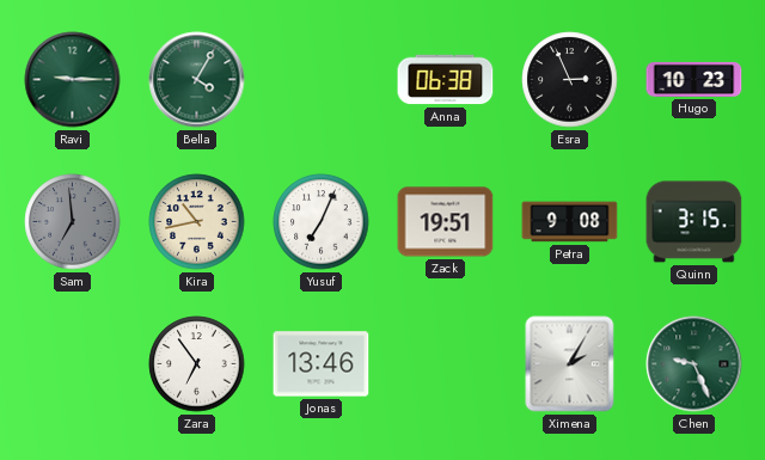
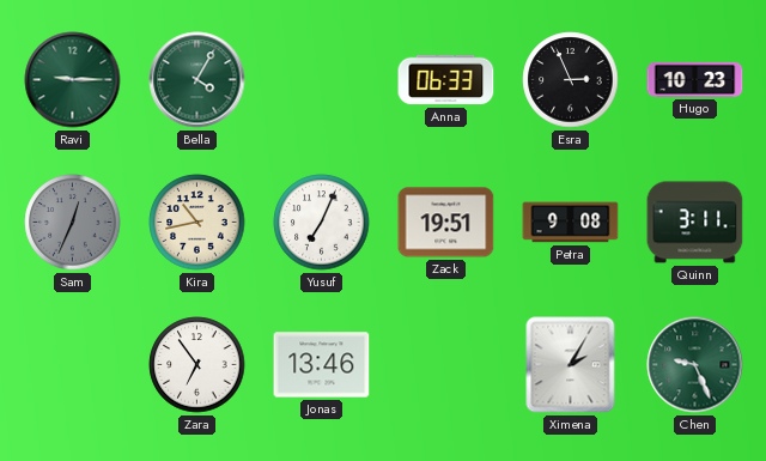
Anna: 06:38 -> 06:33 (446, 80)
Sam: 6:59 -> 12:34 (73, 223)
Quinn: 3:15 -> 3:11 (695, 223)
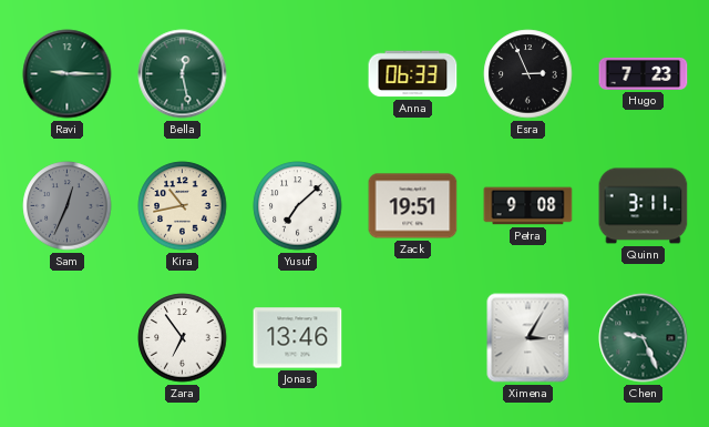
Bella: 4:05 -> 12:28 (183, 74)
Hugo: 10:23 -> 7:23 (644, 73)
Yusuf: 7:04 -> 7:08 (298, 206)
Ximena: 2:05 -> 3:05 (528, 338)
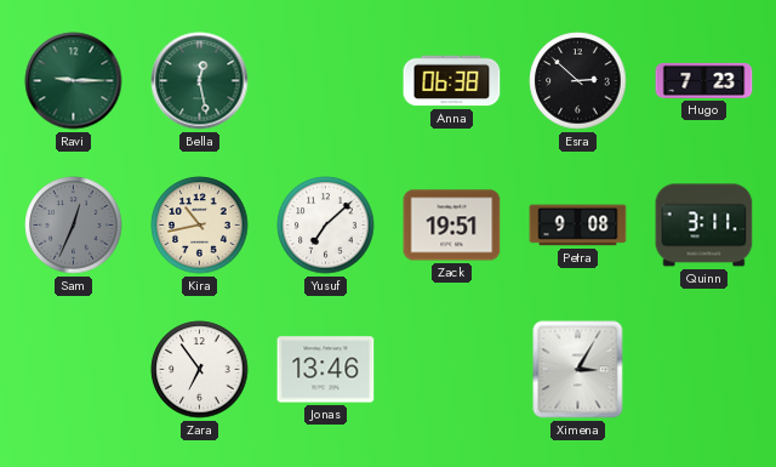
Anna: 06:33 -> 06:38 (452, 81)
Esra: 2:56 -> 2:52 (578, 81)
Chen: 9:26 -> none (644, 338)
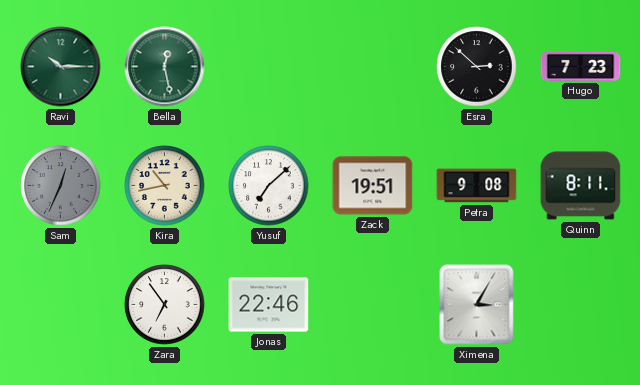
Ravi: 9:15 -> 10:15 (61, 67)
Anna: 06:38 -> none (452, 81)
Quinn: 3:11 -> 8:11 (581, 186)
Jonas: 13:46 -> 22:46 (269, 305)
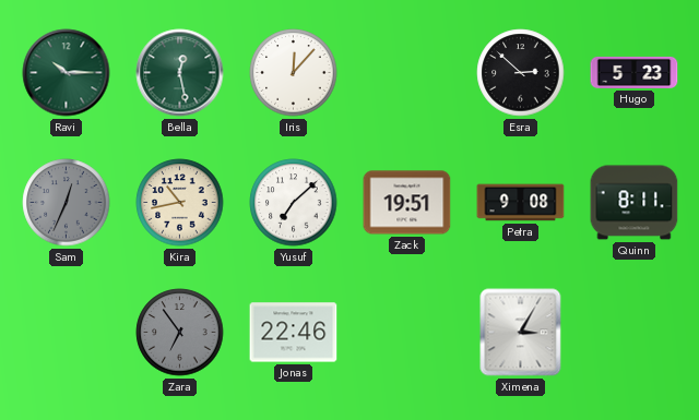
Iris: none -> 12:07 (294, 73)
Hugo: 7:23 -> 5:23 (635, 72)
Zara dial: white -> grey (180, 333)
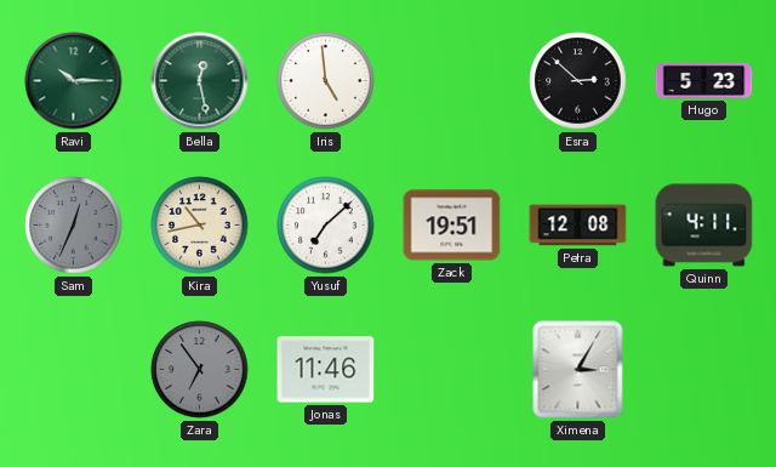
Iris: 12:07 -> 4:59 (326, 81)
Petra: 9:08 -> 12:08 (578, 226)
Quinn: 8:11 -> 4:11 (704, 226)
Jonas: 22:46 -> 11:46 (326, 370)
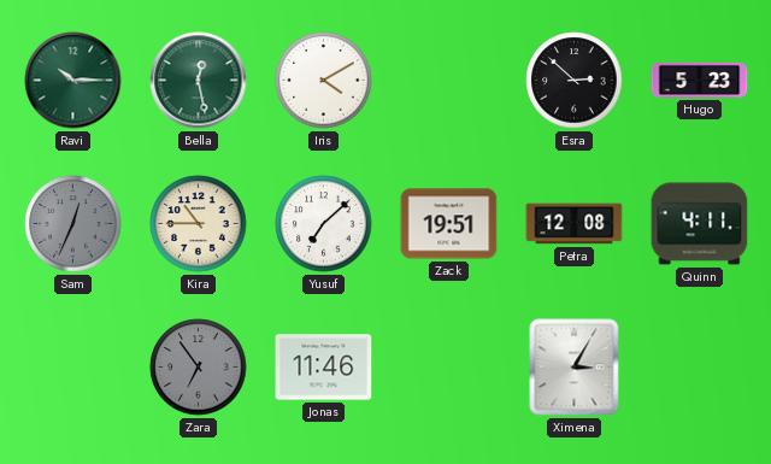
Iris: 4:59 -> 4:10 (324, 81)
Kira: 10:43 -> 10:45 (199, 224)
